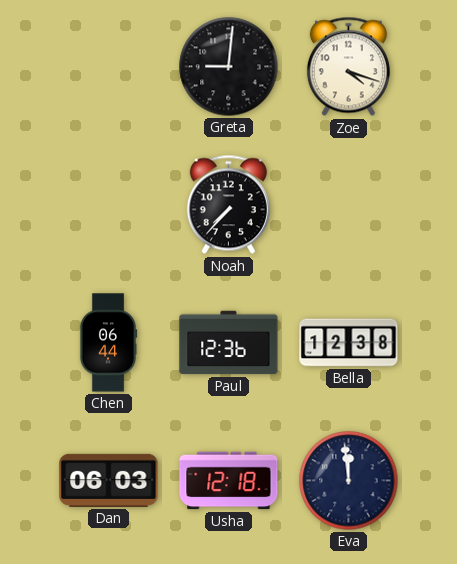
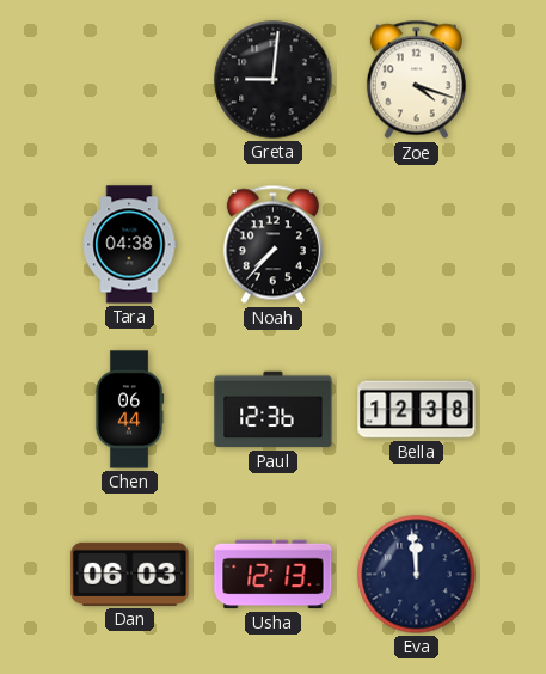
Tara: none -> 04:38 (129, 245)
Usha: 12:18 -> 12:13 (274, 575)
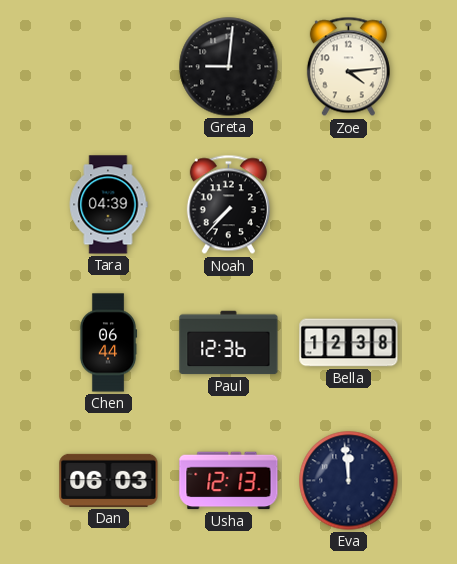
Zoe: 4:18 -> 4:14 (348, 67)
Tara: 04:38 -> 04:39 (108, 205)
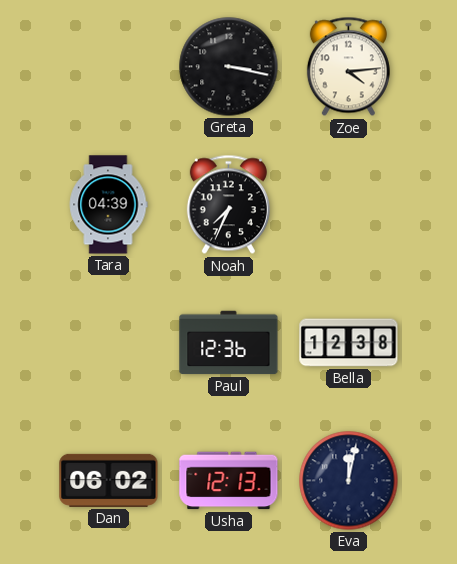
Greta: 9:01 -> 3:17 (229, 67)
Noah: 7:37 -> 7:34 (228, 205)
Chen: 06:44 -> none (108, 343)
Dan: 06:03 -> 06:02 (109, 480)
Eva: 11:59 -> 12:02 (349, 481)
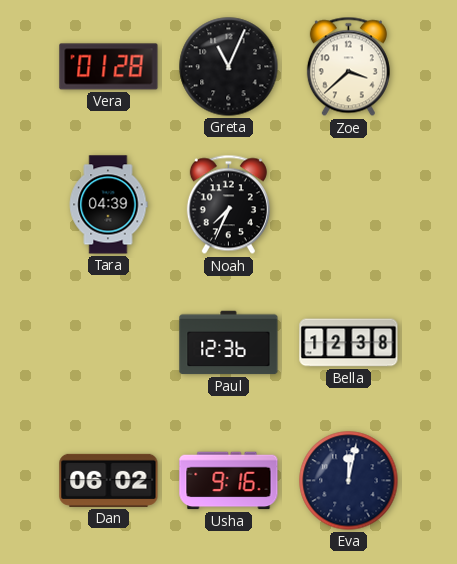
Vera: none -> 01:28 (109, 67)
Greta: 3:17 -> 11:04 (229, 67)
Zoe: 4:14 -> 3:38 (348, 67)
Usha: 12:13 -> 9:16 (229, 481)
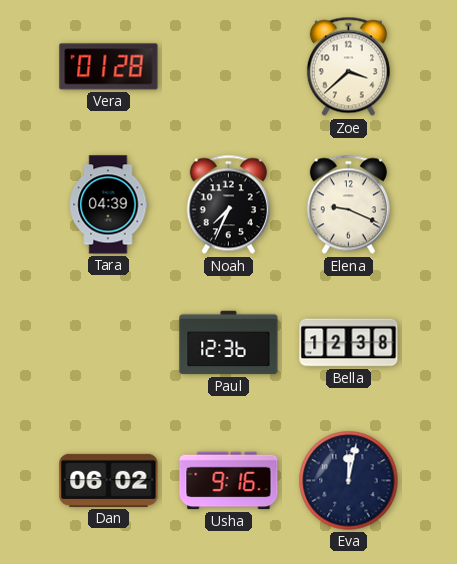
Greta: 11:04 -> none (229, 67)
Elena: none -> 9:19 (348, 205)
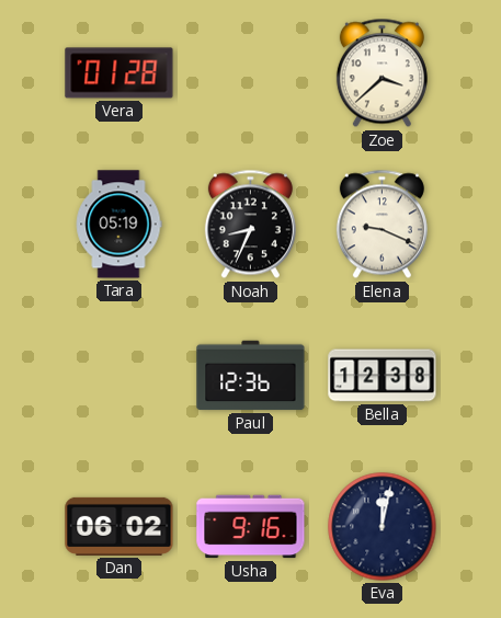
Tara: 04:39 -> 05:19 (118, 225)
Noah: 7:34 -> 8:34 (250, 225)
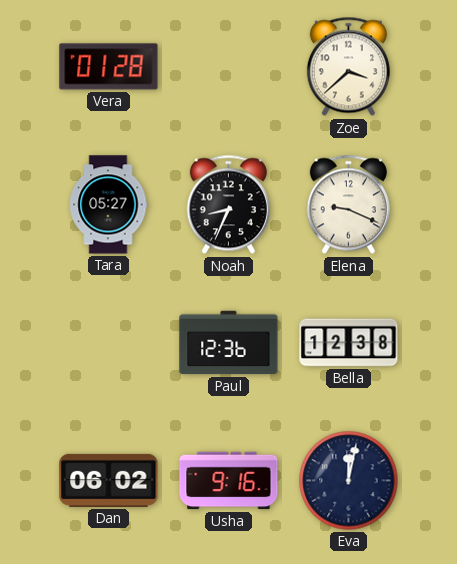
Tara: 05:19 -> 05:27 (108, 205)
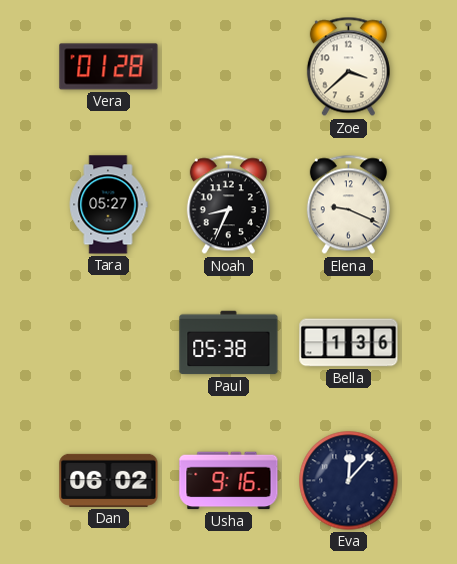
Paul: 12:36 -> 05:38 (229, 343)
Bella: 12:38 -> 1:36 (349, 343)
Eva: 12:02 -> 12:07 (349, 481)
